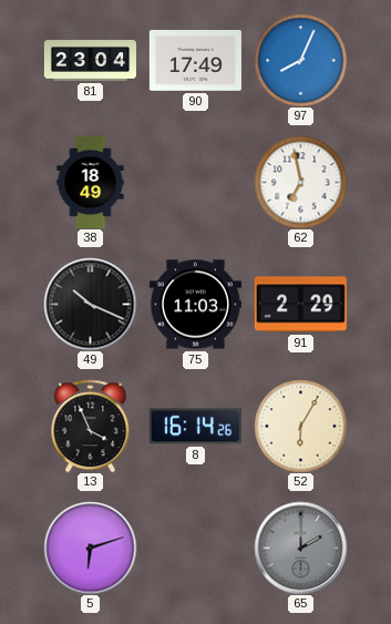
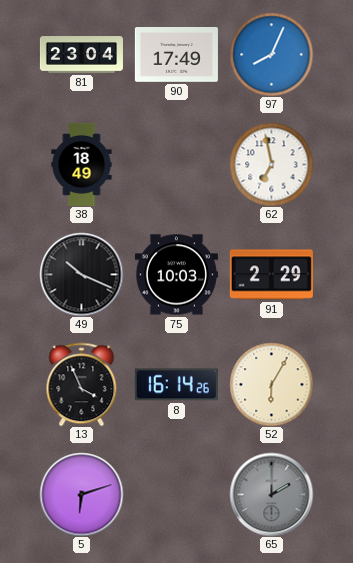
75: 11:03 -> 10:03 (176, 275)
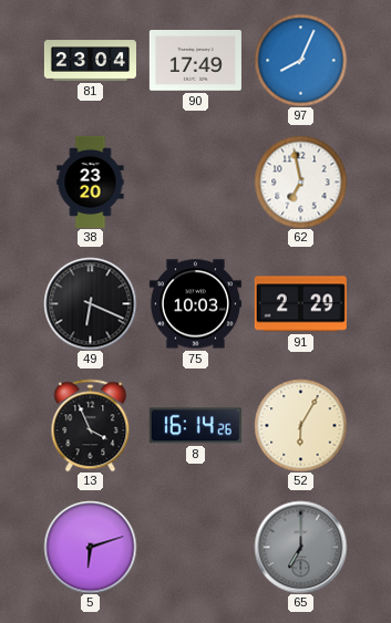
38: 18:49 -> 23:20 (91, 181)
49: 10:19 -> 6:19 (90, 303)
65: 2:00 -> 7:00 (300, 547)
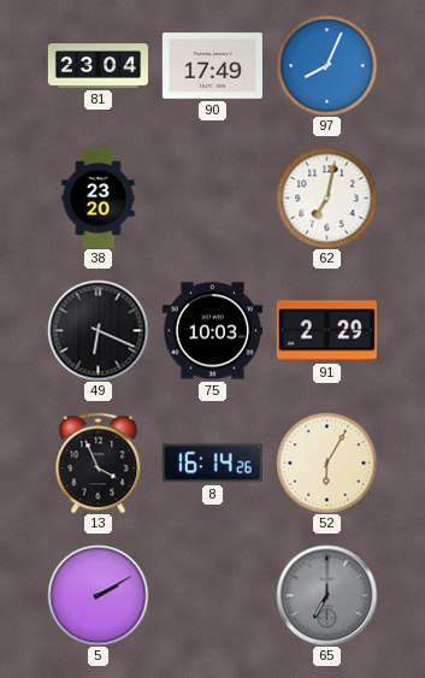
62: 6:58 -> 7:02 (326, 197)
5: 6:12 -> 2:10 (98, 595)
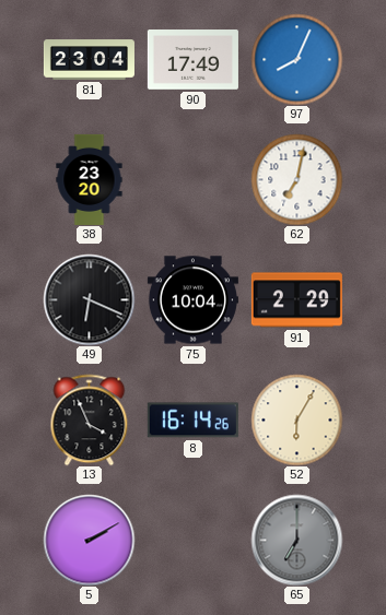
75: 10:03 -> 10:04 (192, 300)
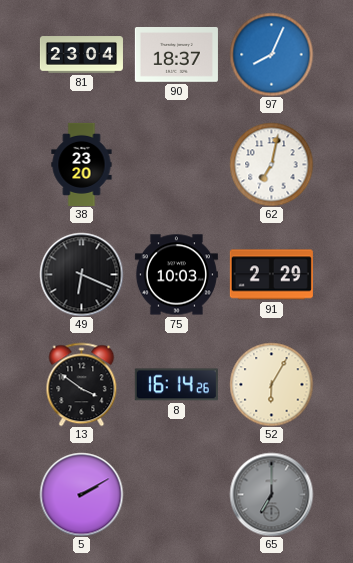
90: 17:49 -> 18:37 (176, 55)
75: 10:04 -> 10:03 (176, 275)
13: 3:56 -> 3:51 (82, 384)
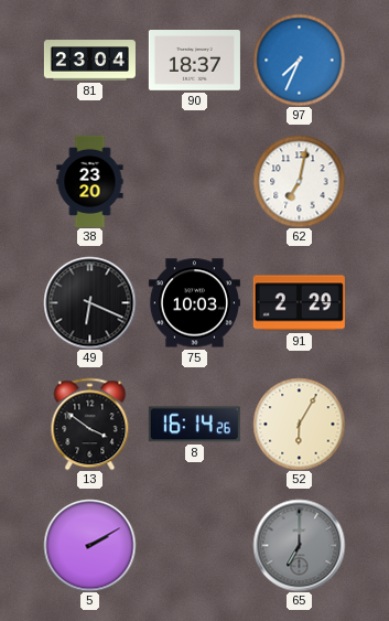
97: 8:04 -> 7:34 (299, 60)
